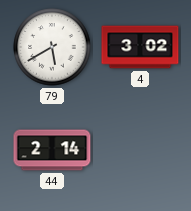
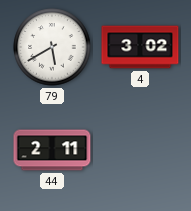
44: 2:14 -> 2:11 (52, 150)
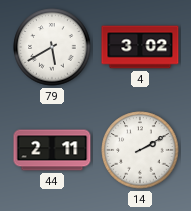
14: none -> 2:10 (140, 150)
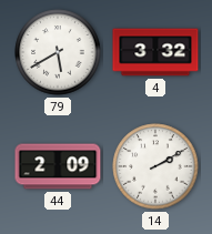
4: 3:02 -> 3:32 (155, 52)
44: 2:11 -> 2:09 (58, 166)
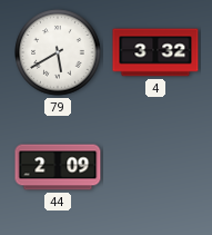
14: 2:10 -> none (155, 166)
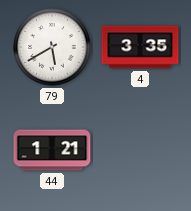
4: 3:32 -> 3:35 (140, 47)
44: 2:09 -> 1:21 (52, 150)
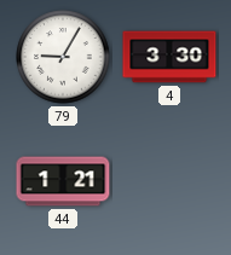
79: 5:40 -> 9:05 (63, 57)
4: 3:35 -> 3:30 (169, 57)
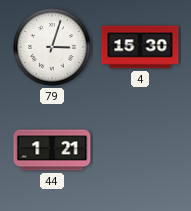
79: 9:05 -> 3:03 (52, 47)
4: 3:30 -> 15:30 (140, 47)
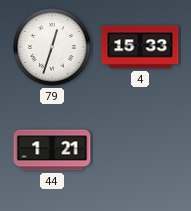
79: 3:03 -> 12:33 (52, 47)
4: 15:30 -> 15:33 (140, 47)
